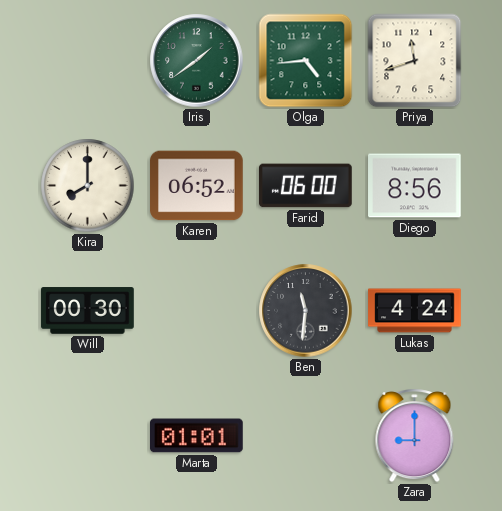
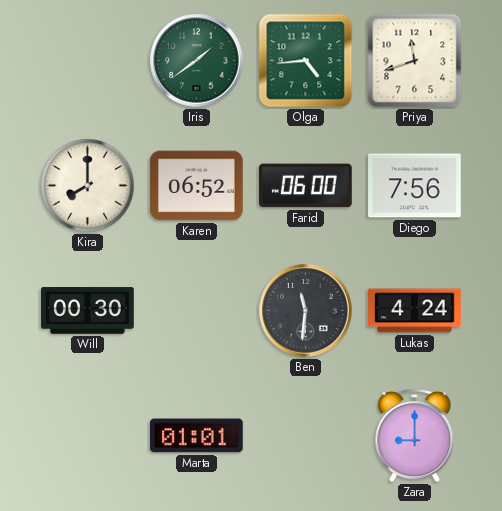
Diego: 8:56 -> 7:56 (415, 186)
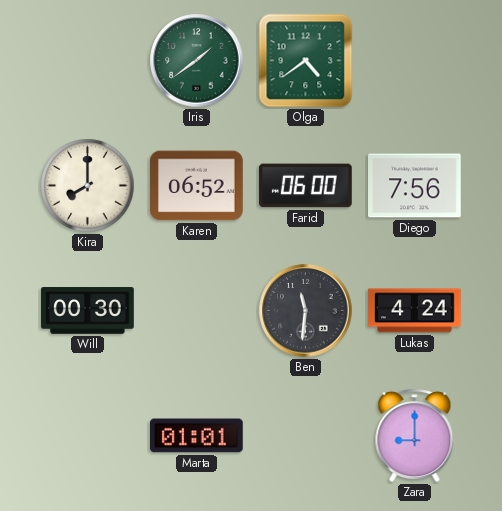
Olga: 4:44 -> 4:39 (306, 61)
Priya: 11:42 -> none (415, 61)
